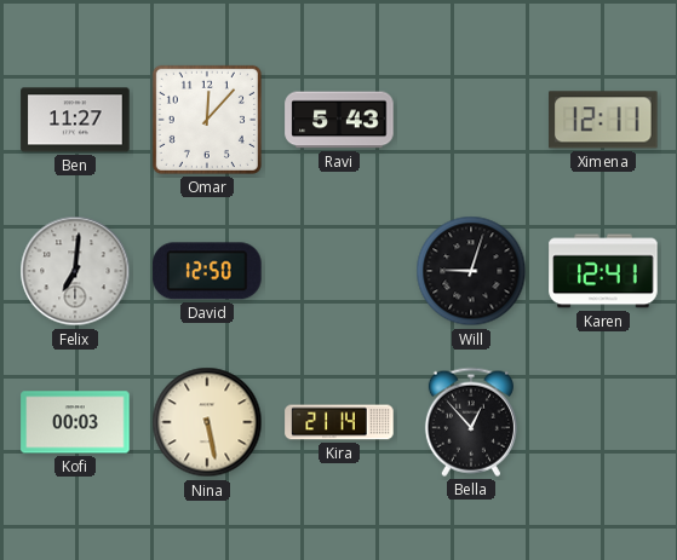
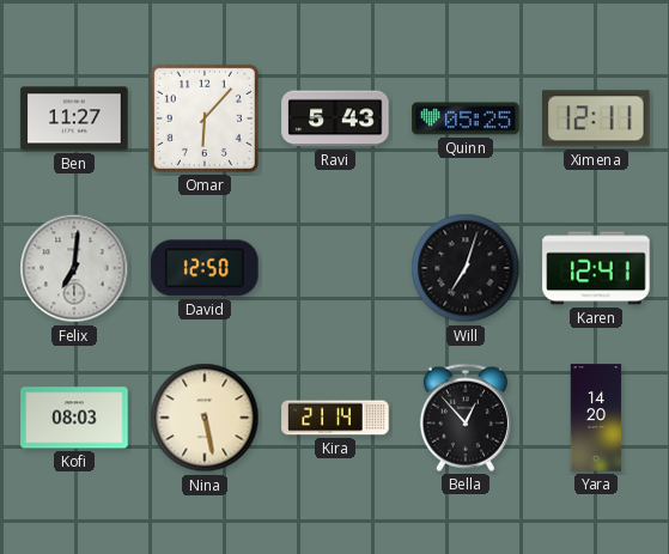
Omar: 12:07 -> 6:07 (205, 118)
Quinn: none -> 05:25 (466, 118)
Will: 9:03 -> 7:03 (466, 268)
Kofi: 00:03 -> 08:03 (74, 418)
Yara: none -> 14:20 (596, 418)
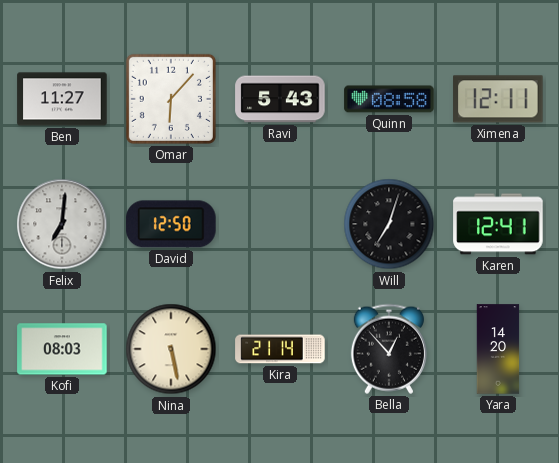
Quinn: 05:25 -> 08:58 (389, 99)
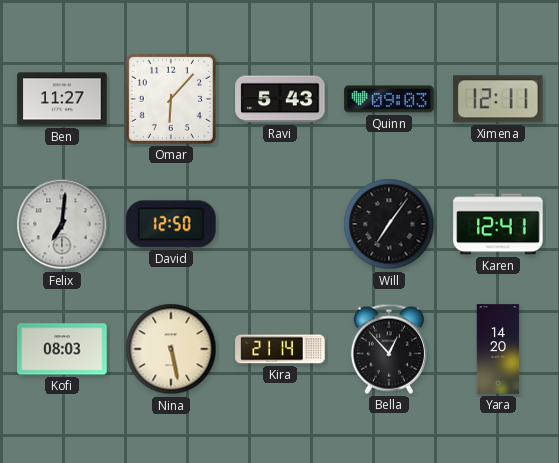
Quinn: 08:58 -> 09:03 (389, 99)
Will: 7:03 -> 7:06 (389, 224)
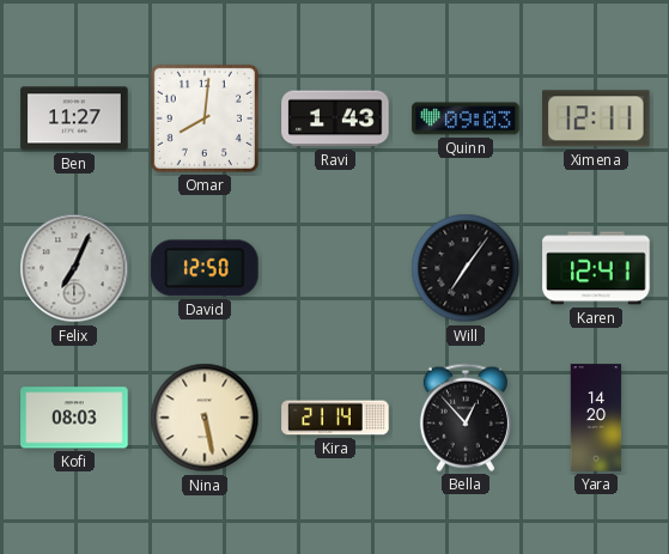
Omar: 6:07 -> 8:01 (205, 118)
Ravi: 5:43 -> 1:43 (335, 118)
Felix: 7:01 -> 7:04 (74, 268)
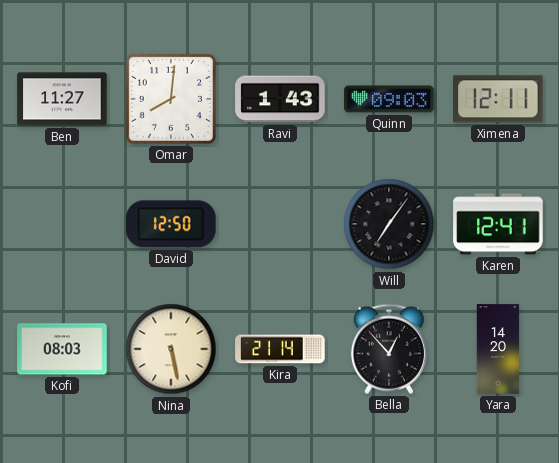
Felix: 7:04 -> none (74, 268)
